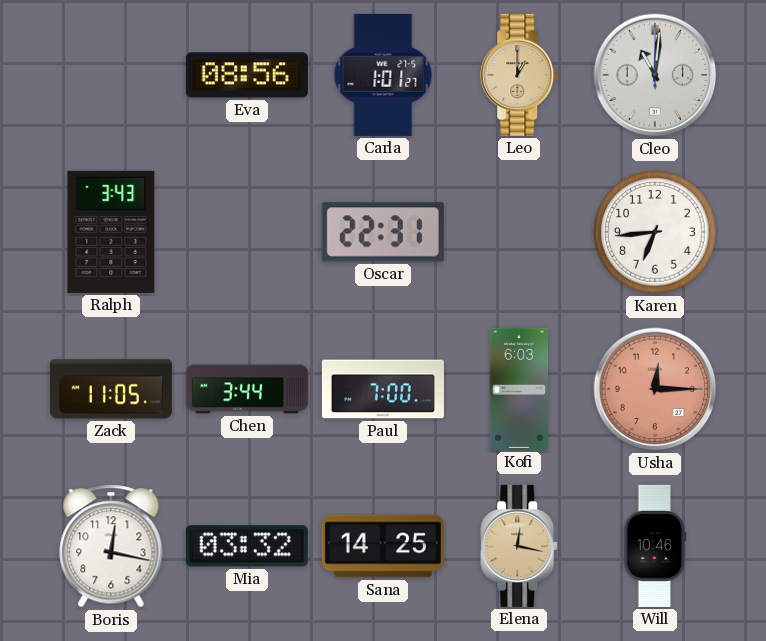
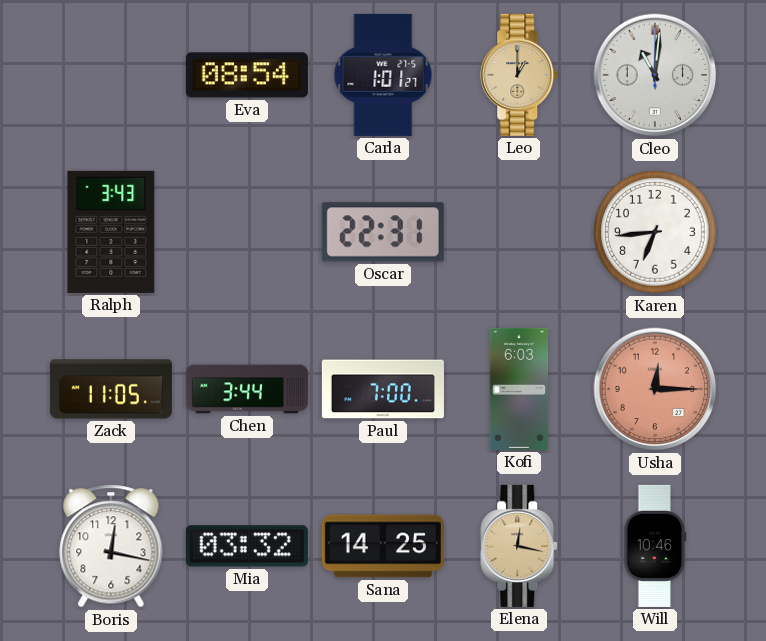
Eva: 08:56 -> 08:54 (247, 75)
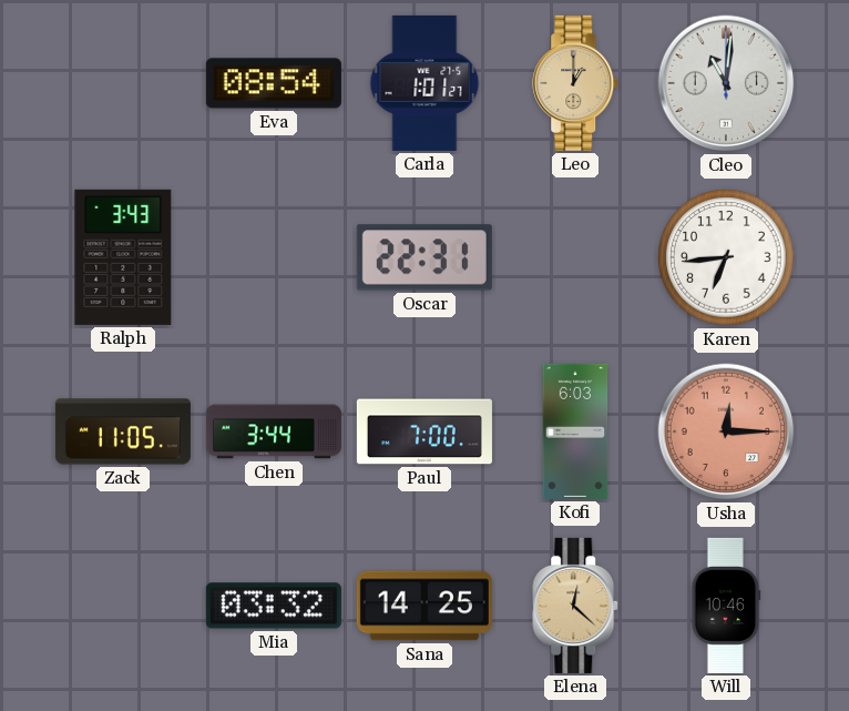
Boris: 12:17 -> none (111, 546)
Elena: 12:17 -> 12:22 (576, 606)
